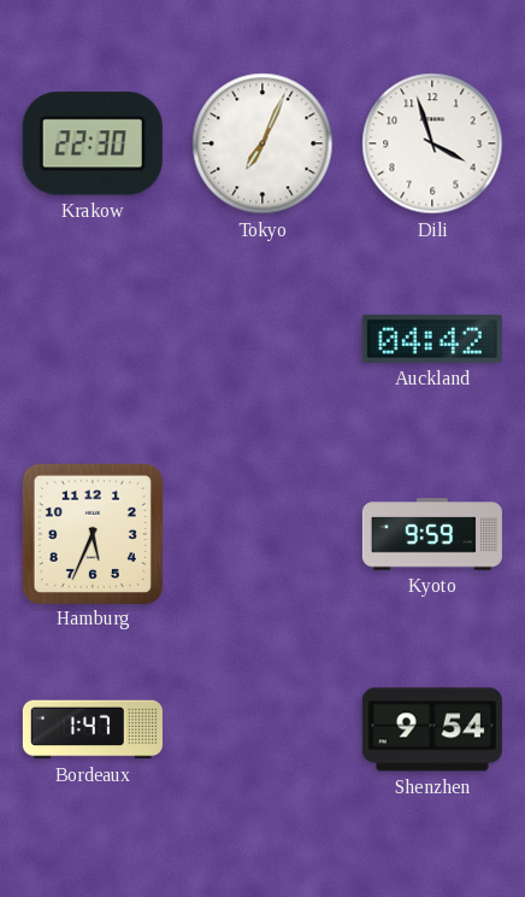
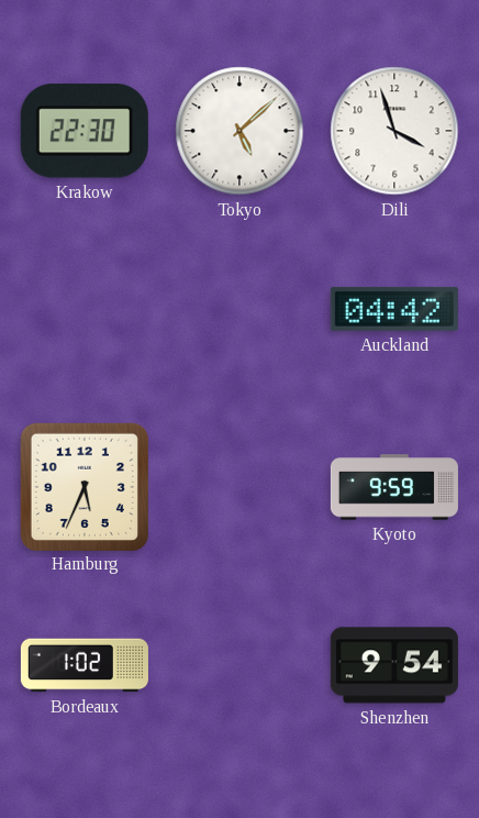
Tokyo: 7:04 -> 5:08 (239, 131)
Bordeaux: 1:47 -> 1:02 (85, 665)
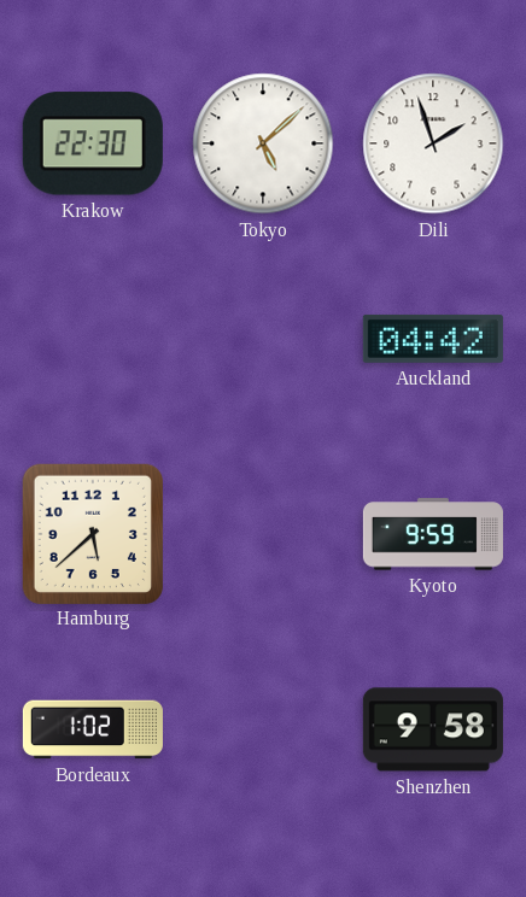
Dili: 3:57 -> 1:57 (433, 143)
Hamburg: 5:34 -> 5:38 (92, 533)
Shenzhen: 9:54 -> 9:58 (433, 729)
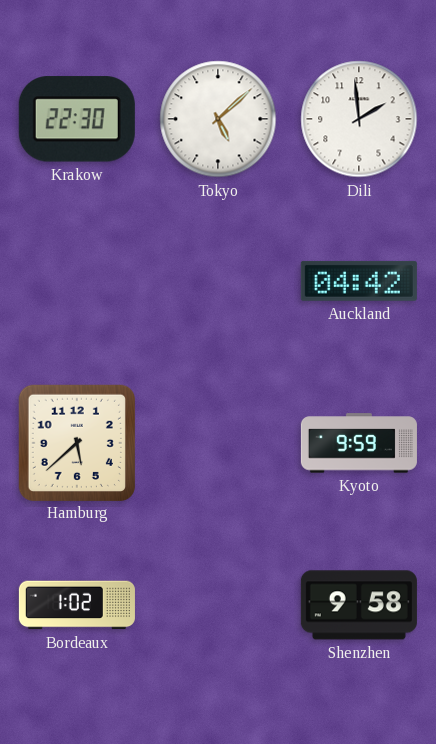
Dili: 1:57 -> 1:59 (359, 119)
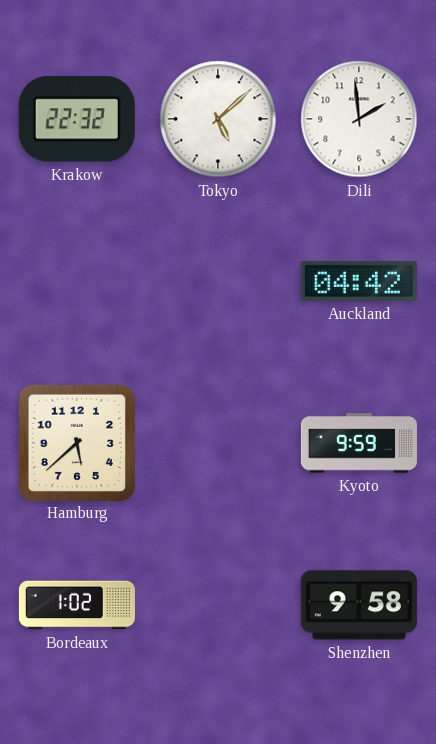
Krakow: 22:30 -> 22:32 (77, 119)
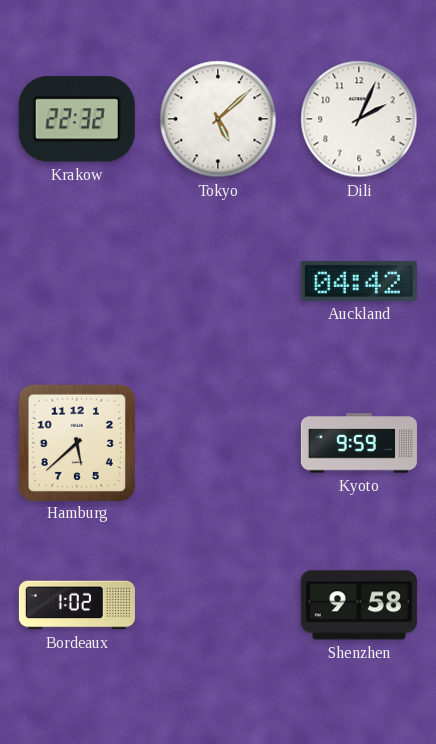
Dili: 1:59 -> 2:04 (359, 119)
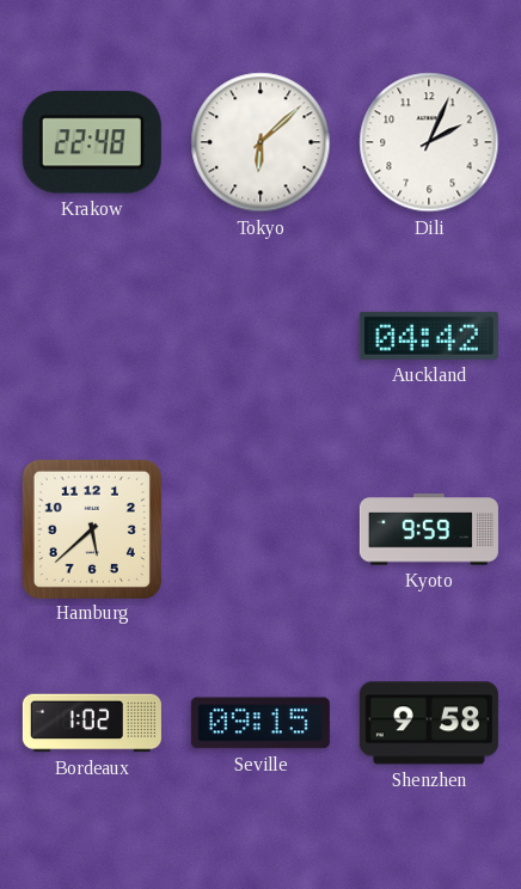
Krakow: 22:32 -> 22:48 (92, 142)
Tokyo: 5:08 -> 6:08 (260, 142)
Seville: none -> 09:15 (260, 723)
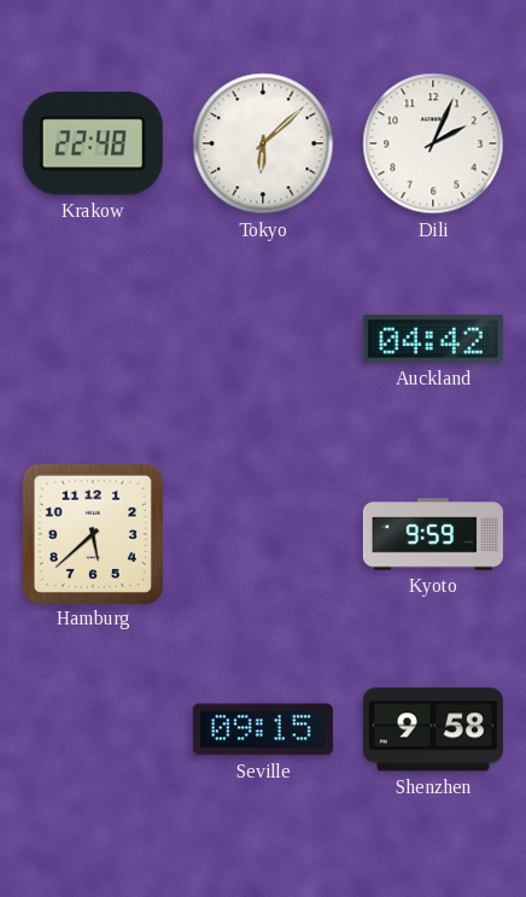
Bordeaux: 1:02 -> none (92, 723)
